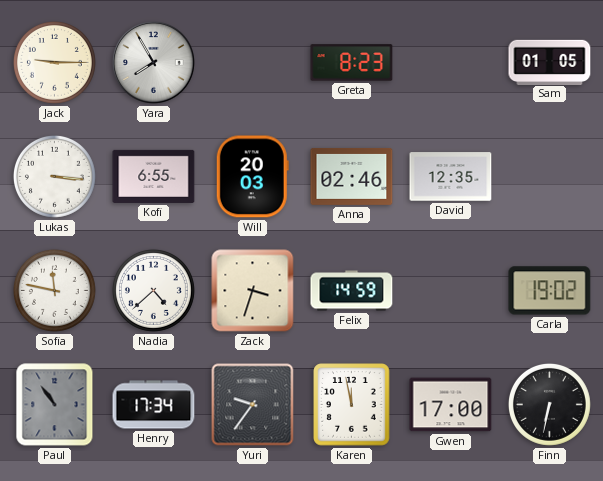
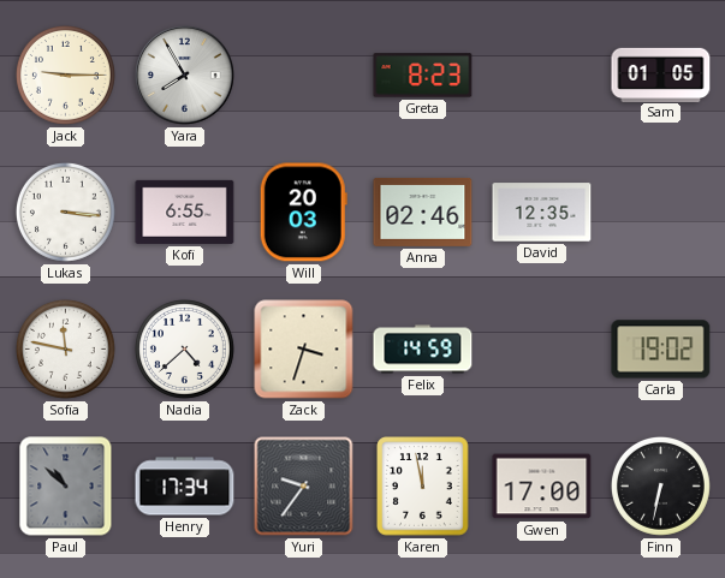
Paul: 10:54 -> 10:52 (66, 487)
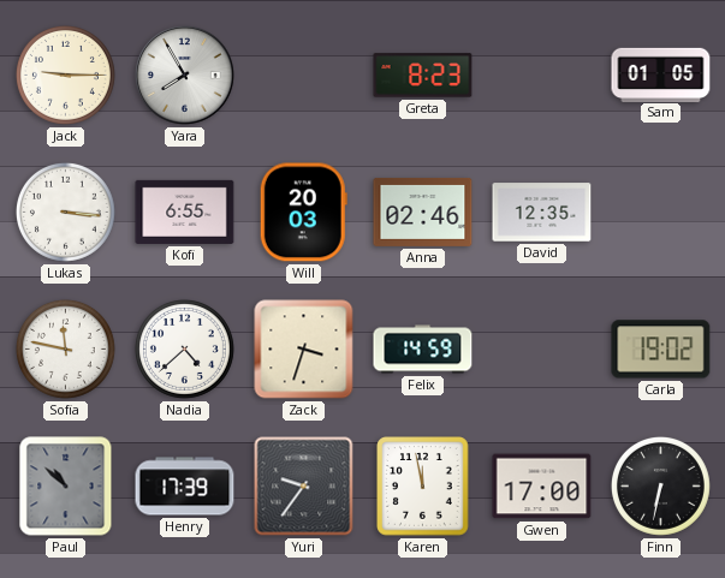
Henry: 17:34 -> 17:39 (185, 487)
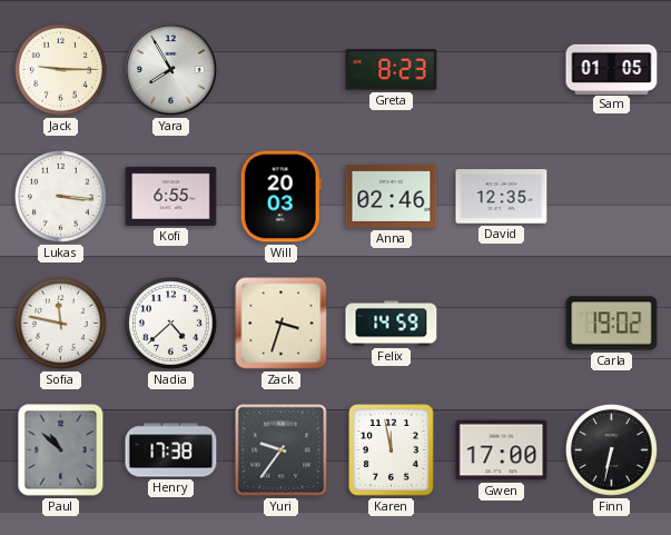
Henry: 17:39 -> 17:38 (171, 450)
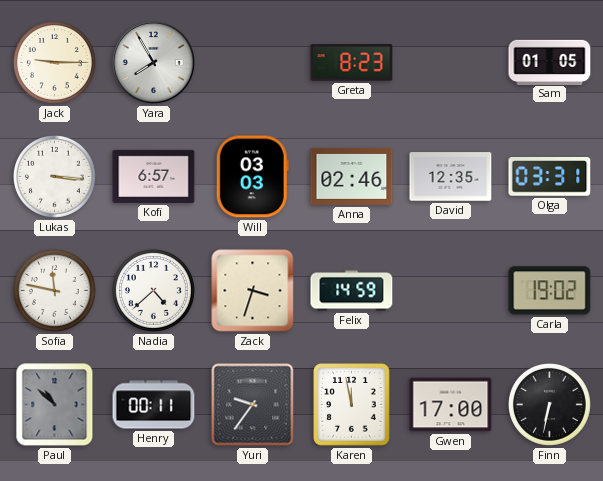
Kofi: 6:55 -> 6:57 (154, 176)
Will: 20:03 -> 03:03 (252, 177)
Olga: none -> 03:31 (550, 177)
Henry: 17:38 -> 00:11 (154, 405)
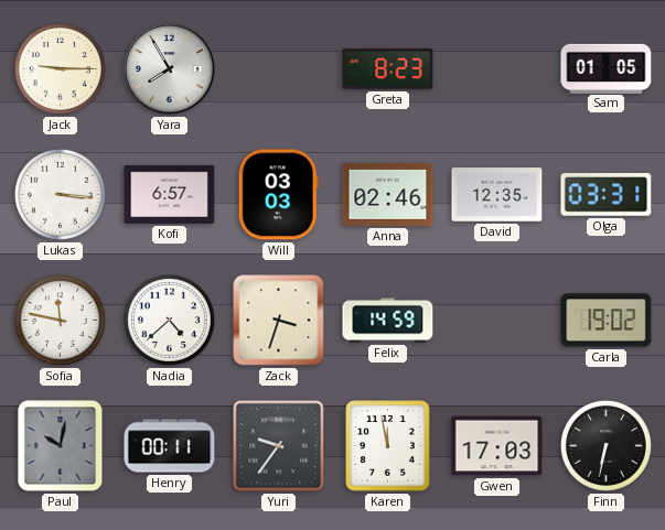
Paul: 10:52 -> 10:02 (61, 446)
Gwen: 17:00 -> 17:03 (497, 446)
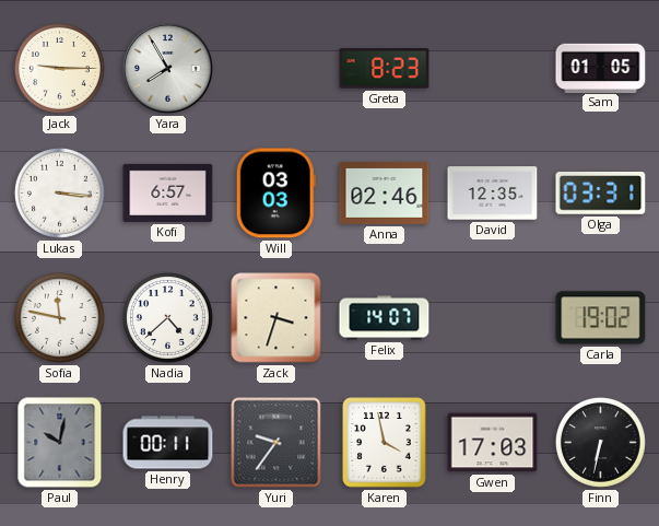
Felix: 14:59 -> 14:07 (385, 318)
Karen: 11:58 -> 3:58 (385, 443)
